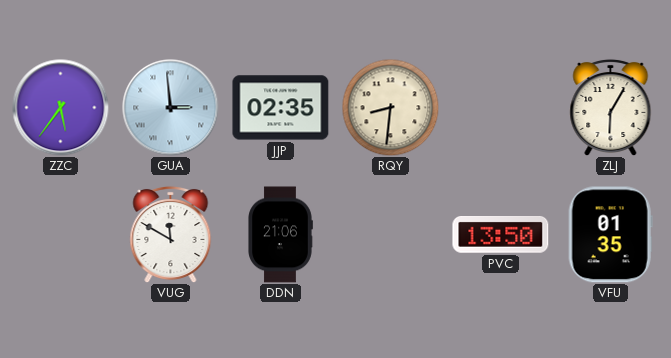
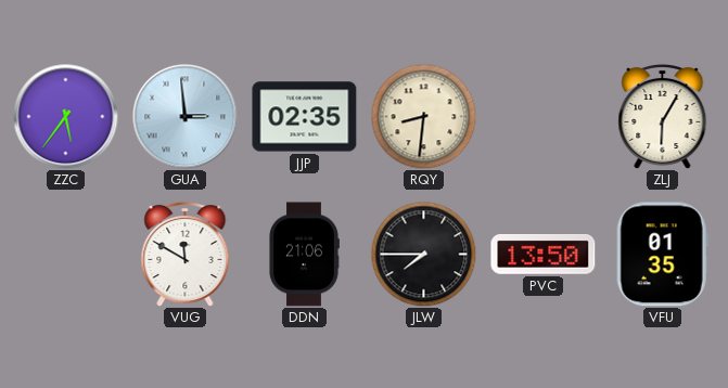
JLW: none -> 7:45 (423, 254)
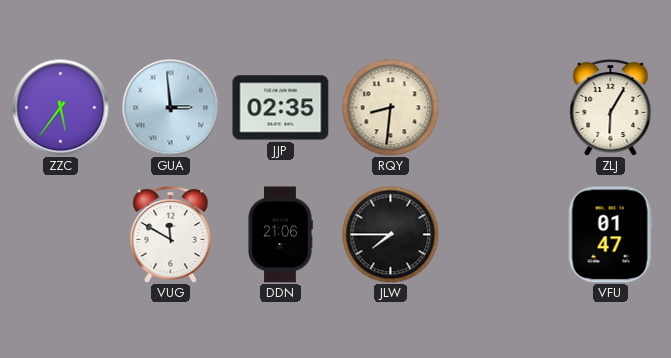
PVC: 13:50 -> none (544, 255)
VFU: 01:35 -> 01:47 (610, 235)
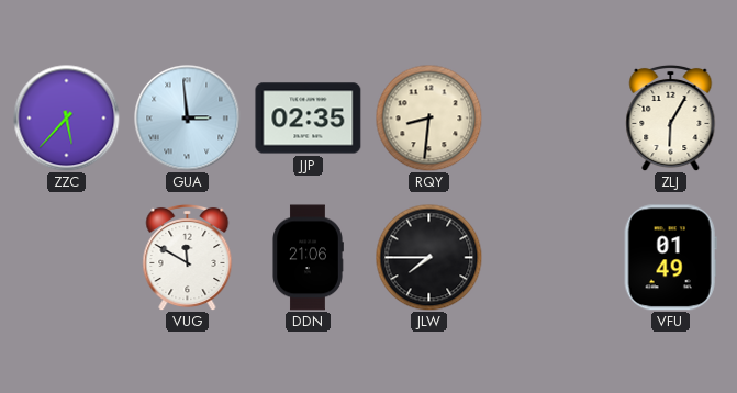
ZZC: 5:36 -> 5:37 (67, 119)
VFU: 01:47 -> 01:49 (670, 258)
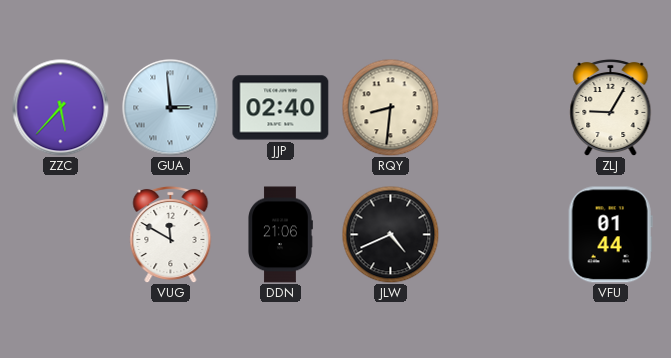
JJP: 02:35 -> 02:40 (281, 108)
ZLJ: 6:05 -> 9:05 (611, 107)
JLW: 7:45 -> 4:41 (390, 234)
VFU: 01:49 -> 01:44 (610, 235)
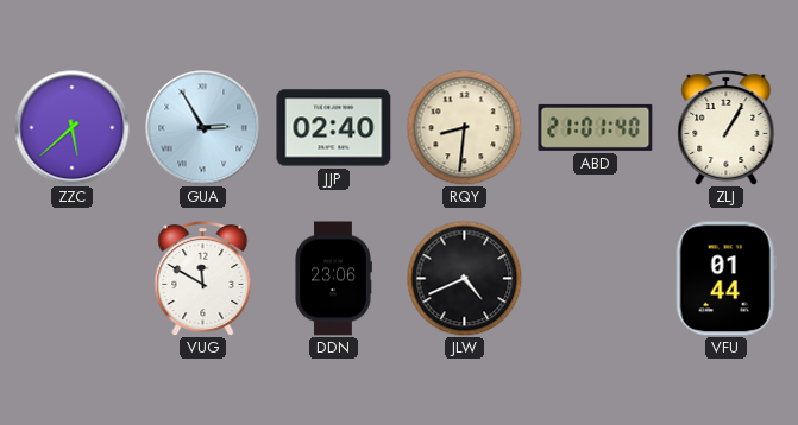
ZZC: 5:37 -> 5:38 (73, 128)
GUA: 2:59 -> 2:55 (203, 128)
ABD: none -> 21:01 (596, 127)
ZLJ: 9:05 -> 1:05 (727, 127)
DDN: 21:06 -> 23:06 (333, 279)
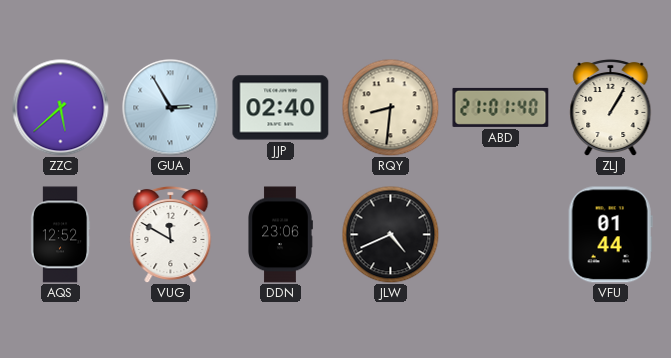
AQS: none -> 12:52 (60, 235)
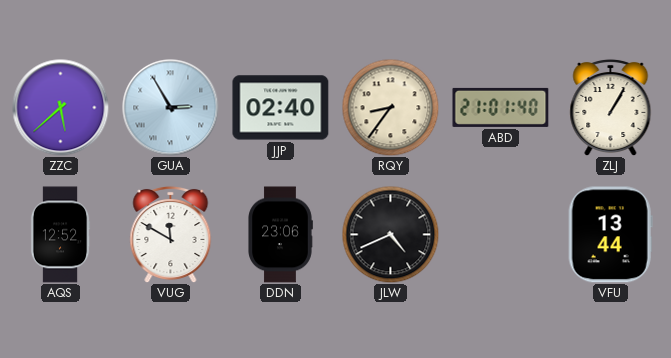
RQY: 8:31 -> 8:36 (390, 107)
VFU: 01:44 -> 13:44 (610, 235)
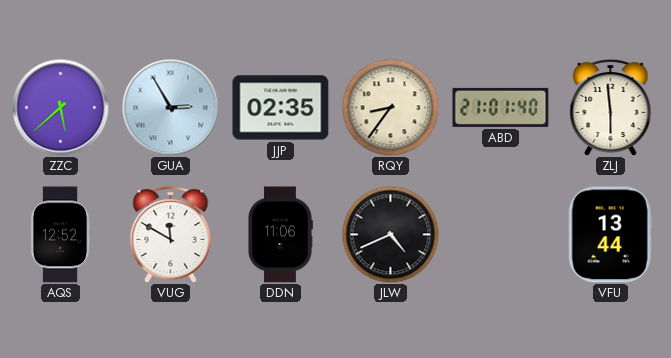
JJP: 02:40 -> 02:35 (281, 108)
ZLJ: 1:05 -> 5:59 (611, 107)
DDN: 23:06 -> 11:06 (280, 235)
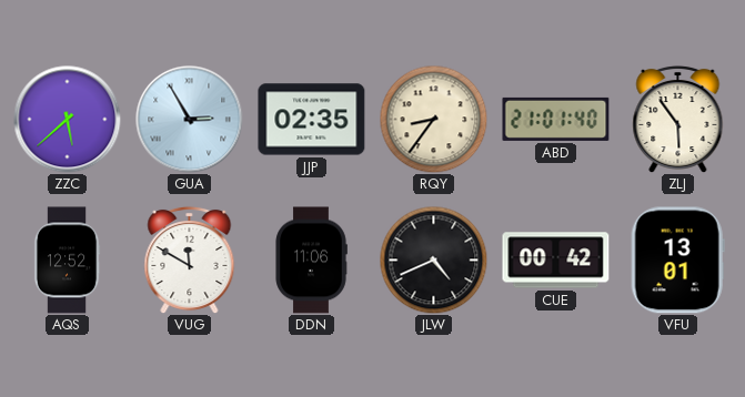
ZLJ: 5:59 -> 5:54 (678, 119)
CUE: none -> 00:42 (556, 261)
VFU: 13:44 -> 13:01 (677, 261)
